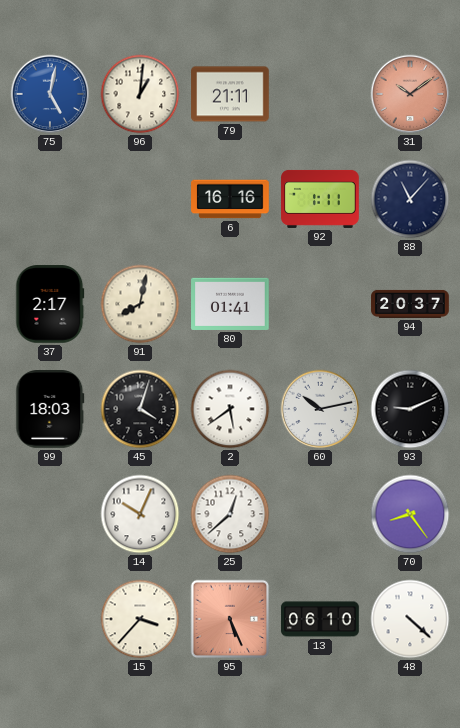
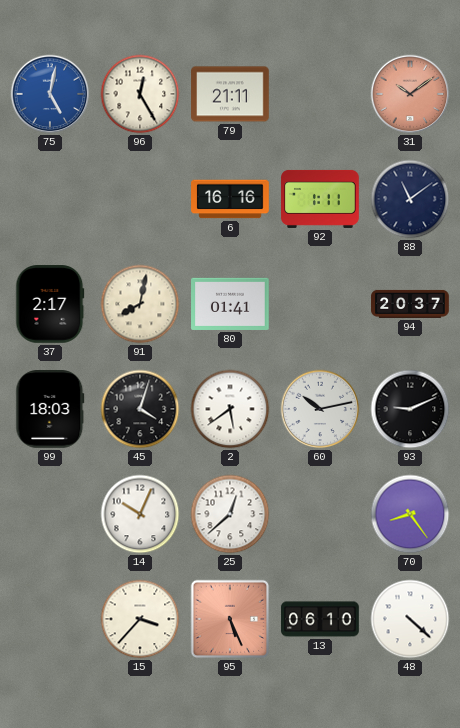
96: 1:01 -> 12:25 (140, 94)
88: 11:07 -> 11:09 (410, 199)
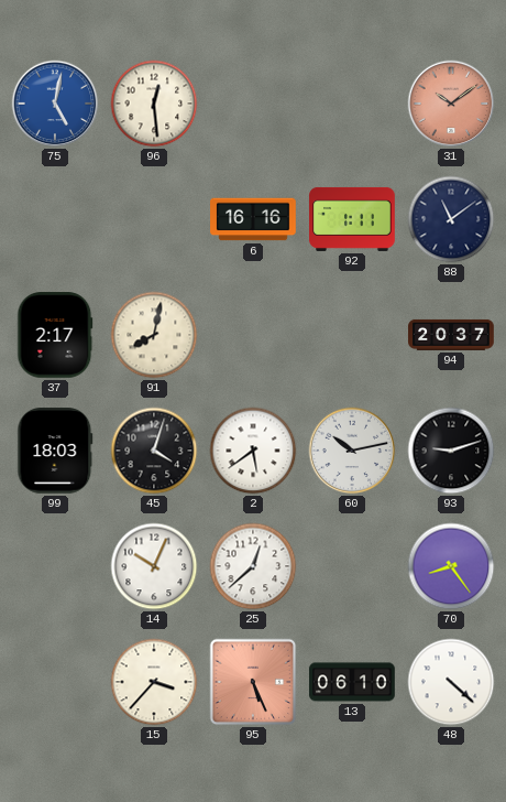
96: 12:25 -> 12:29 (154, 104)
79: 21:11 -> none (230, 94)
80: 01:41 -> none (230, 304)
93: 9:11 -> 9:12 (451, 451)
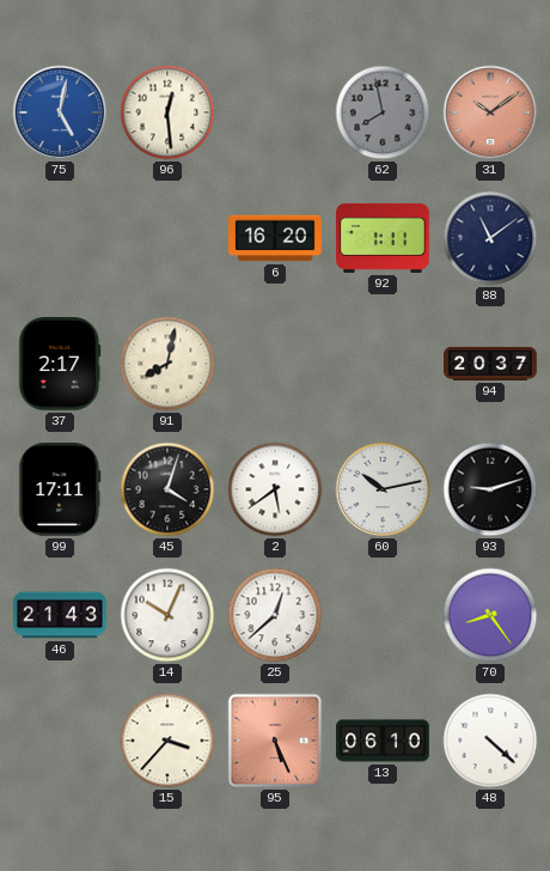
62: none -> 7:58 (383, 112)
6: 16:16 -> 16:20 (275, 238)
99: 18:03 -> 17:11 (60, 491)
46: none -> 21:43 (60, 615)
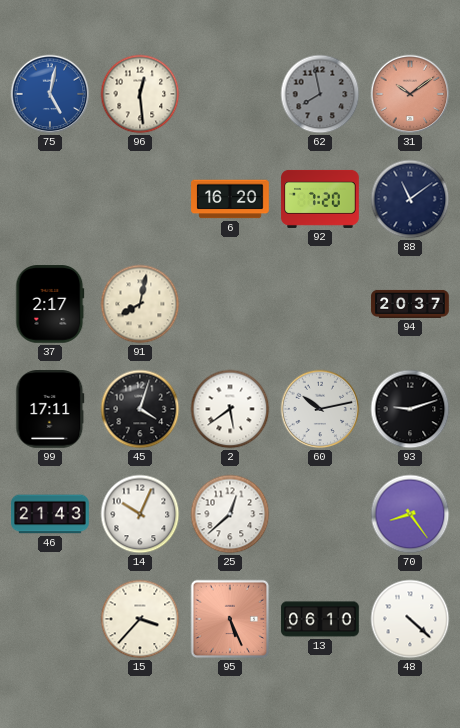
92: 1:11 -> 7:20 (320, 199)
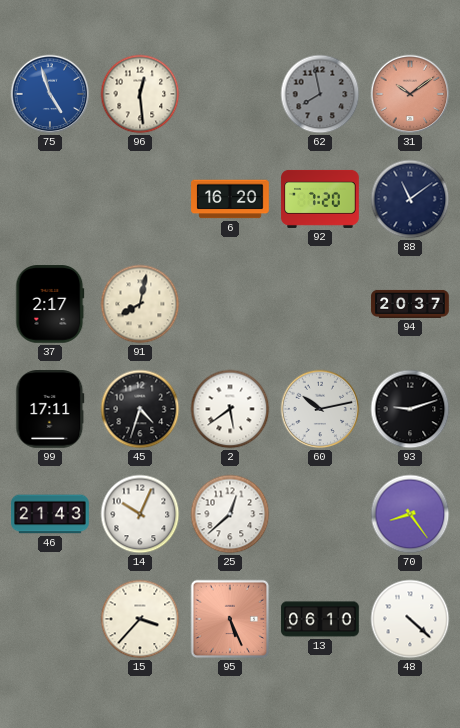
75: 5:02 -> 4:57 (50, 94)
45: 4:03 -> 4:33 (140, 409)
